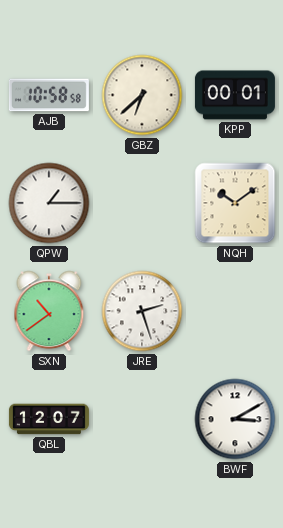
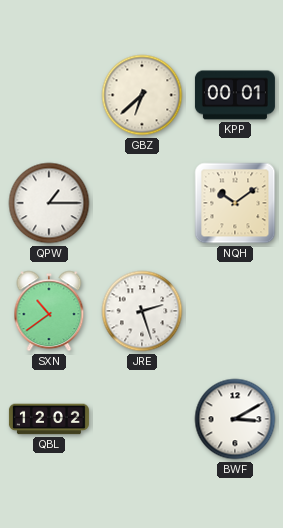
AJB: 10:58 -> none (49, 95)
QBL: 12:07 -> 12:02 (49, 419)
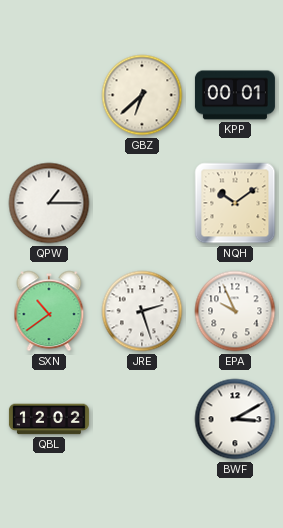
EPA: none -> 9:56 (235, 311)
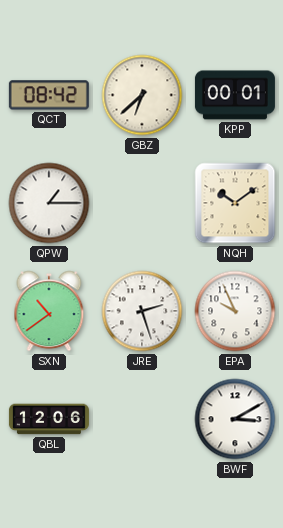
QCT: none -> 08:42 (49, 95)
QBL: 12:02 -> 12:06 (49, 419)
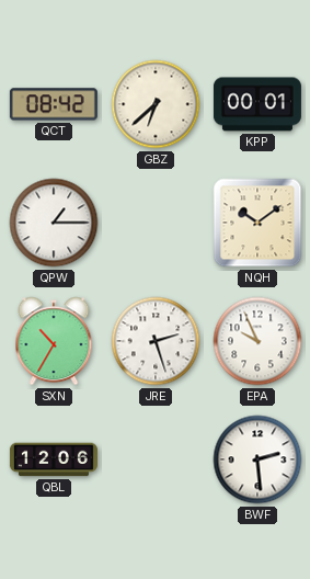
SXN: 10:39 -> 10:35 (54, 341)
BWF: 3:10 -> 2:29 (257, 459)
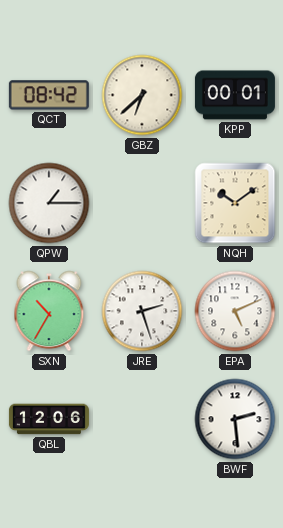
EPA: 9:56 -> 5:11 (235, 311)
